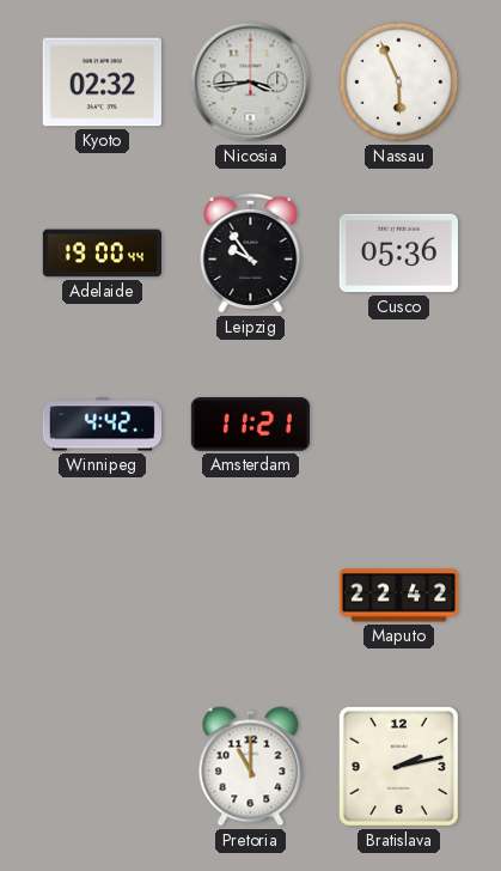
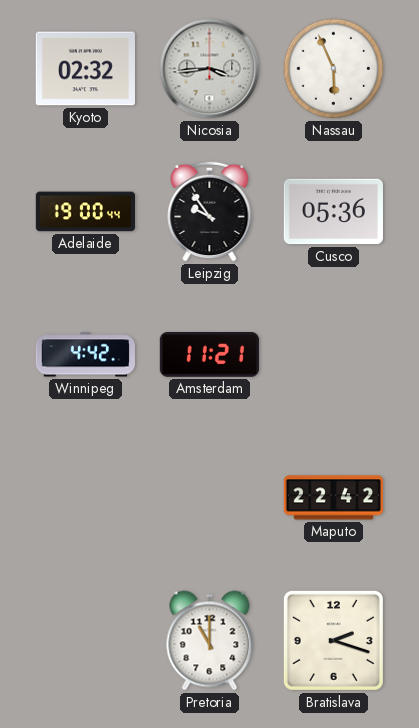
Bratislava: 2:13 -> 2:18 (333, 640)
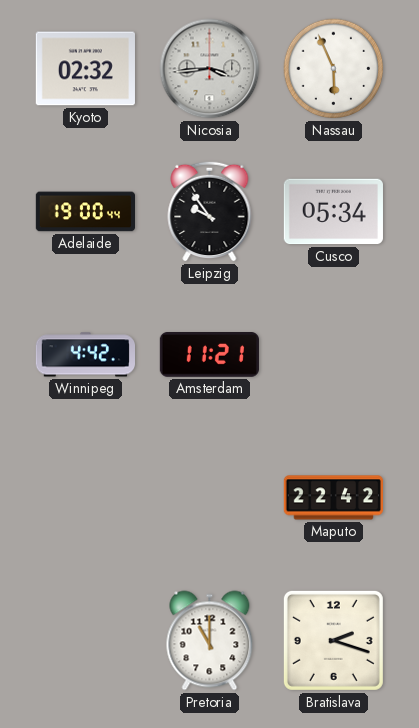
Cusco: 05:36 -> 05:34 (333, 212)
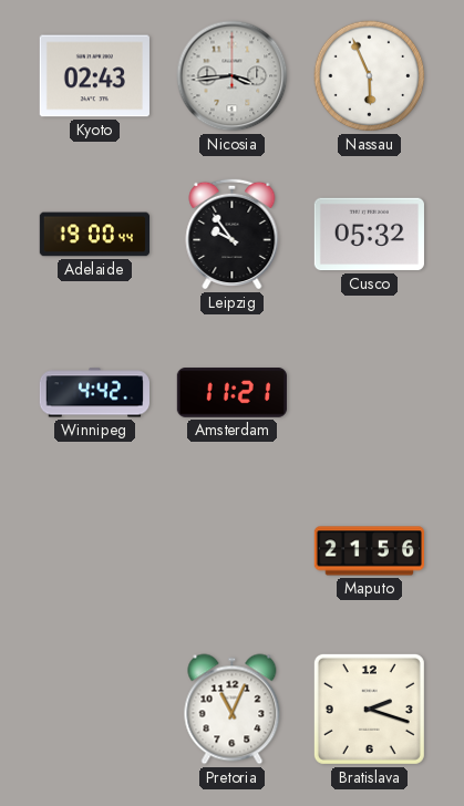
Kyoto: 02:32 -> 02:43 (94, 76)
Cusco: 05:34 -> 05:32 (369, 235)
Maputo: 22:42 -> 21:56 (369, 551)
Pretoria: 11:00 -> 11:04 (233, 710)
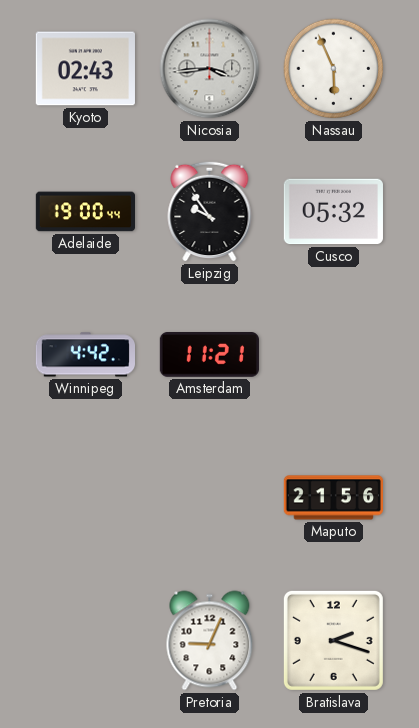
Pretoria: 11:04 -> 9:04 (210, 641)
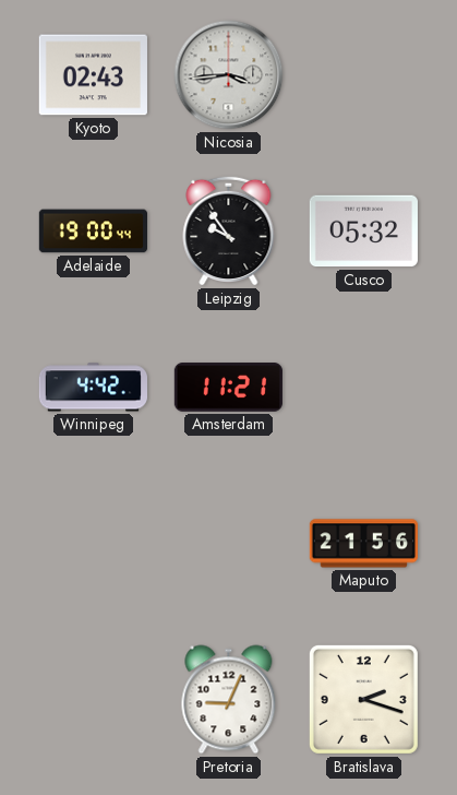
Nassau: 5:56 -> none (334, 69)
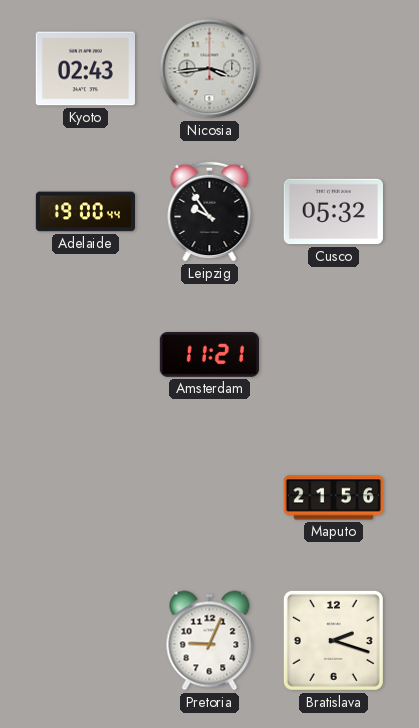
Winnipeg: 4:42 -> none (93, 388)
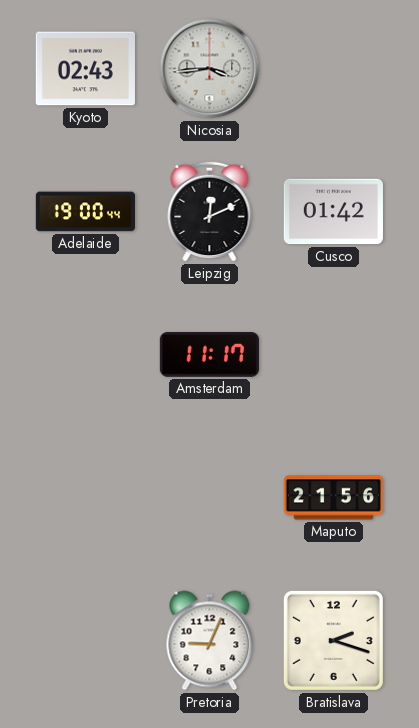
Leipzig: 9:54 -> 12:11 (210, 211)
Cusco: 05:32 -> 01:42 (333, 212)
Amsterdam: 11:21 -> 11:17 (209, 355)
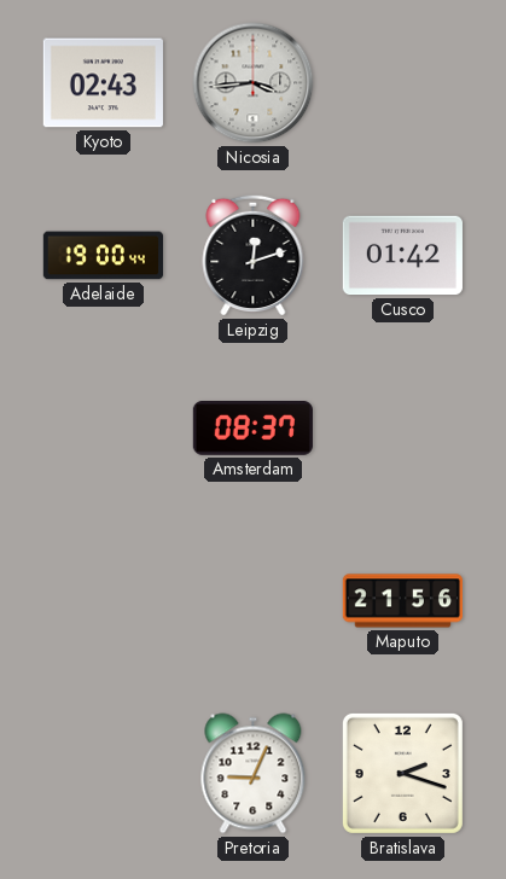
Leipzig: 12:11 -> 12:12 (254, 255)
Amsterdam: 11:17 -> 08:37 (252, 429)
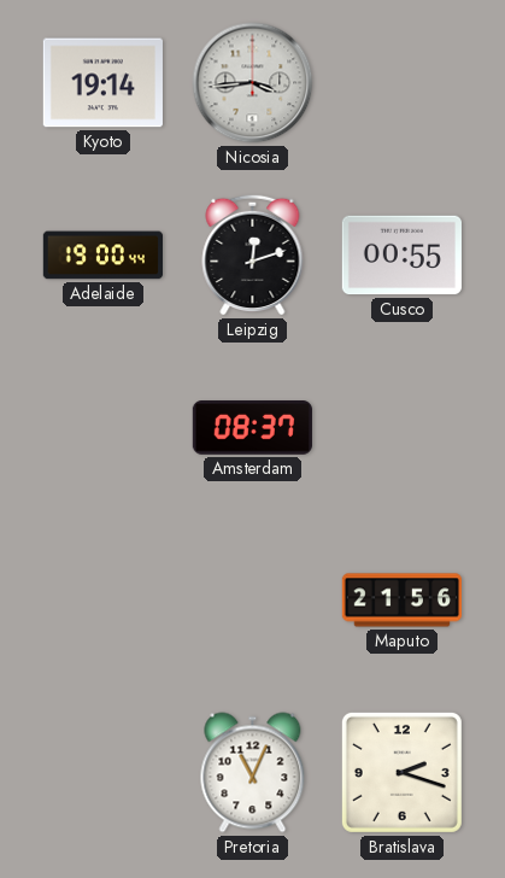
Kyoto: 02:43 -> 19:14 (102, 83)
Cusco: 01:42 -> 00:55 (401, 256)
Pretoria: 9:04 -> 11:04 (253, 773)
